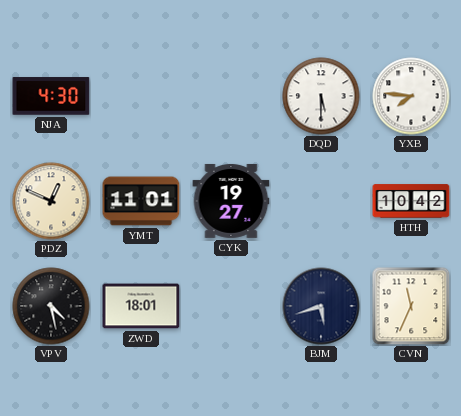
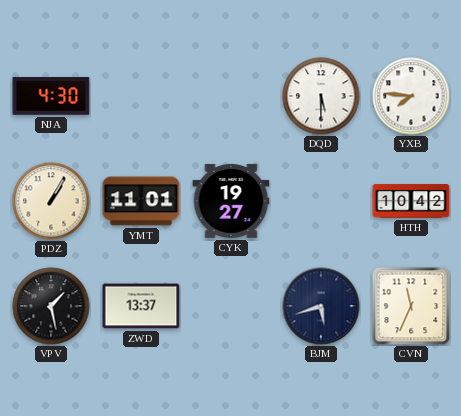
PDZ: 12:49 -> 1:05 (51, 201)
VPV: 4:28 -> 1:28 (51, 306)
ZWD: 18:01 -> 13:37 (141, 306)
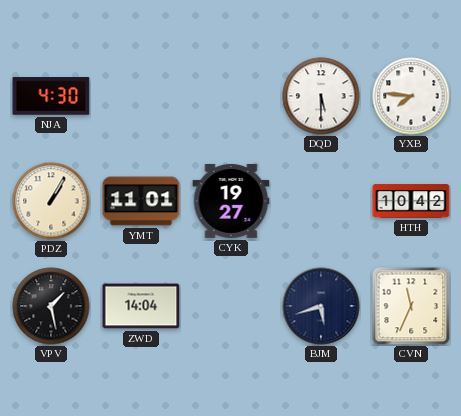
ZWD: 13:37 -> 14:04 (141, 306)
